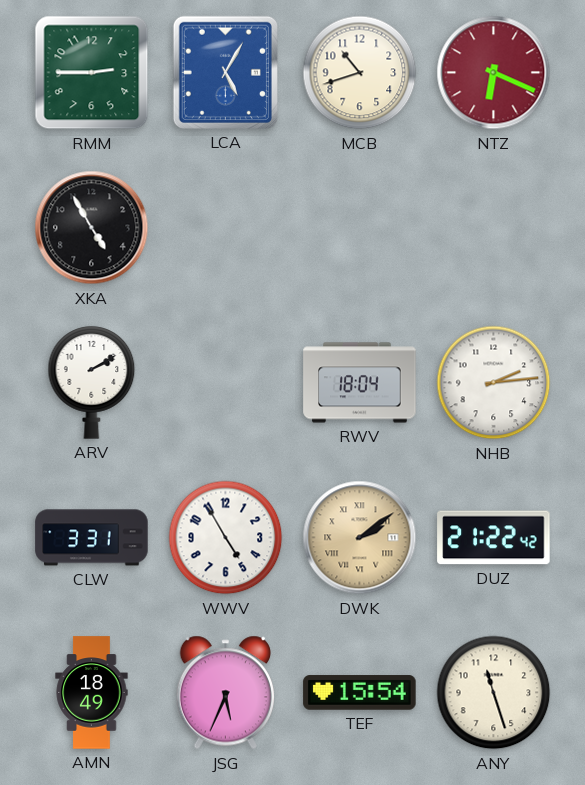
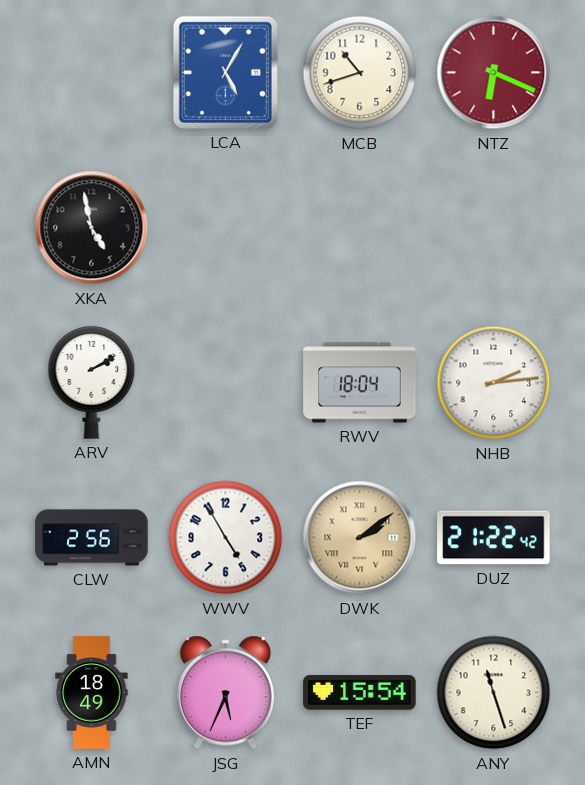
RMM: 2:45 -> none (92, 73)
XKA: 4:55 -> 4:58 (92, 228)
CLW: 3:31 -> 2:56 (92, 538)
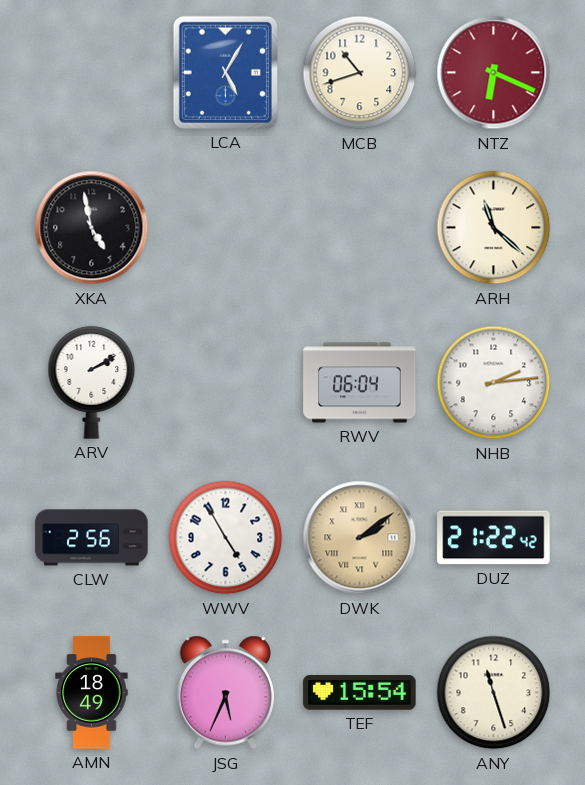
ARH: none -> 11:22 (494, 228)
RWV: 18:04 -> 06:04 (360, 383)
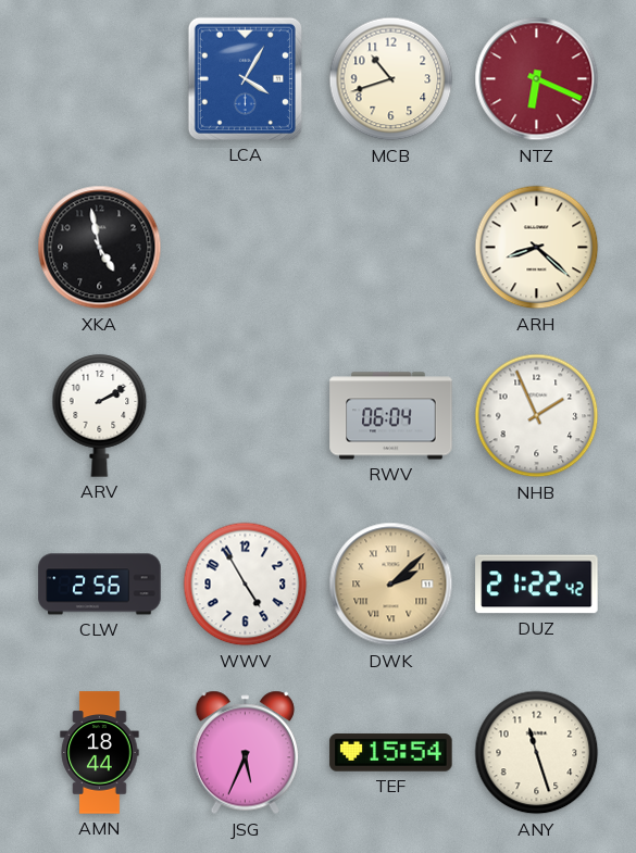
LCA: 5:05 -> 4:05 (245, 78)
ARH: 11:22 -> 8:22 (537, 248)
NHB: 2:14 -> 1:56 (537, 416)
DWK: 2:09 -> 2:08 (391, 585)
AMN: 18:49 -> 18:44 (100, 753)
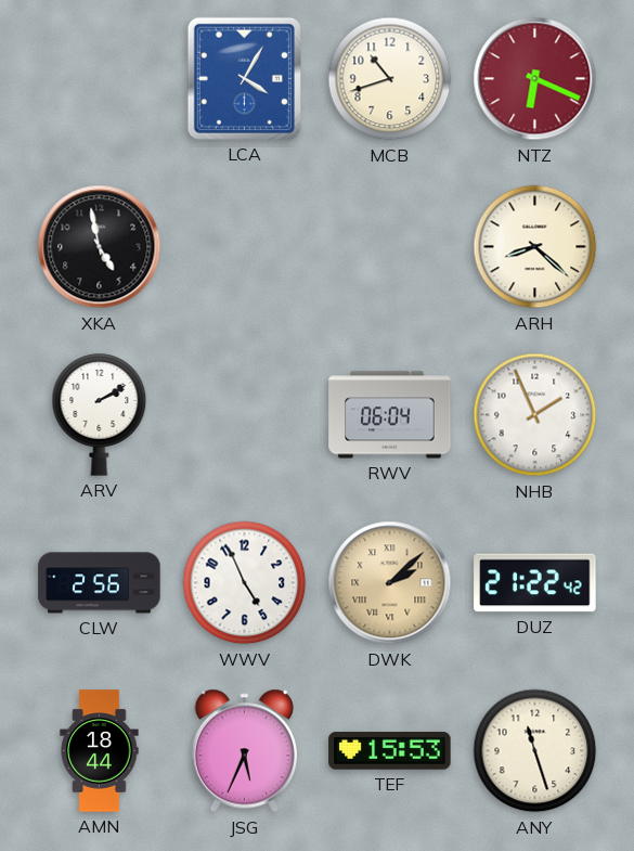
WWV: 4:55 -> 4:56 (245, 583)
TEF: 15:54 -> 15:53 (390, 751)
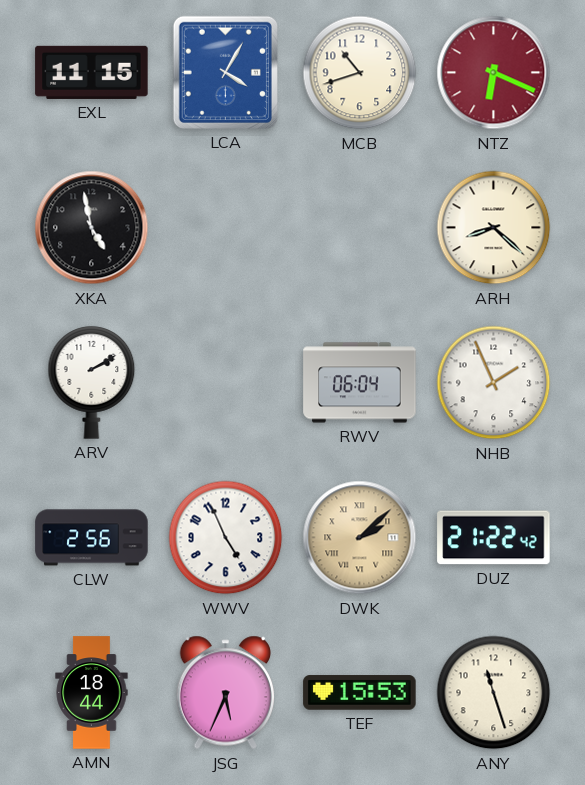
EXL: none -> 11:15 (92, 72)
